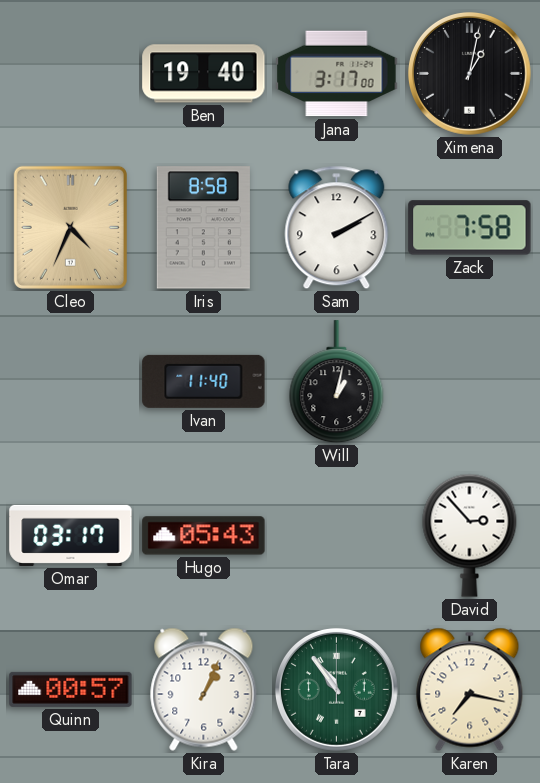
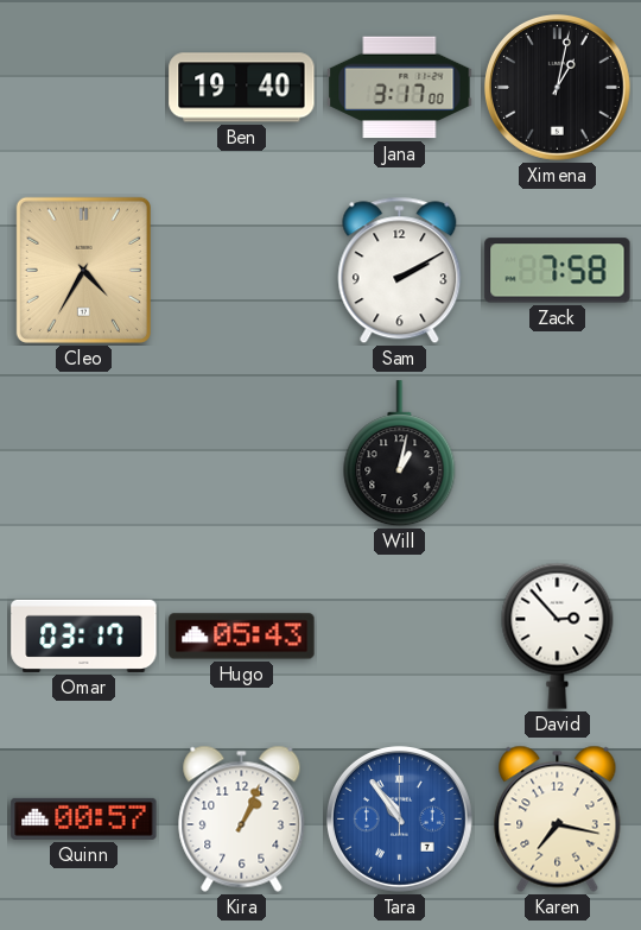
Cleo: 4:34 -> 4:35 (83, 270)
Iris: 8:58 -> none (203, 228)
Ivan: 11:40 -> none (204, 381)
Tara dial: green -> blue (399, 818)
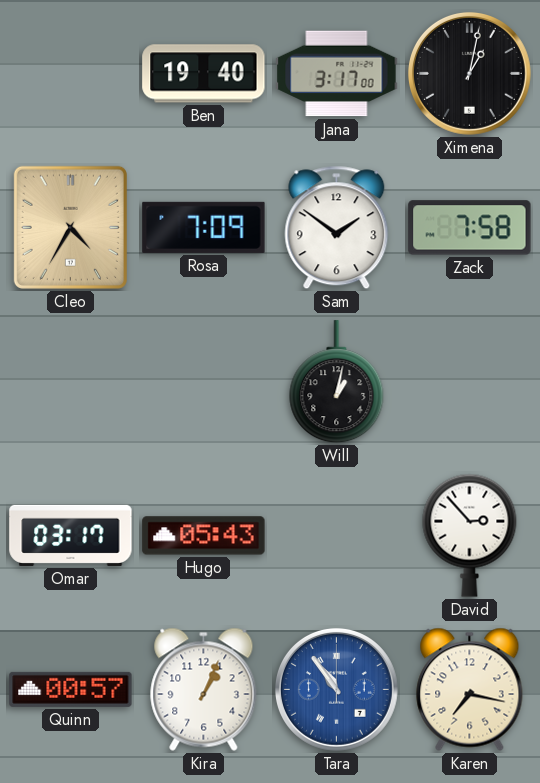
Rosa: none -> 7:09 (204, 227)
Sam: 2:10 -> 1:51 (337, 228)
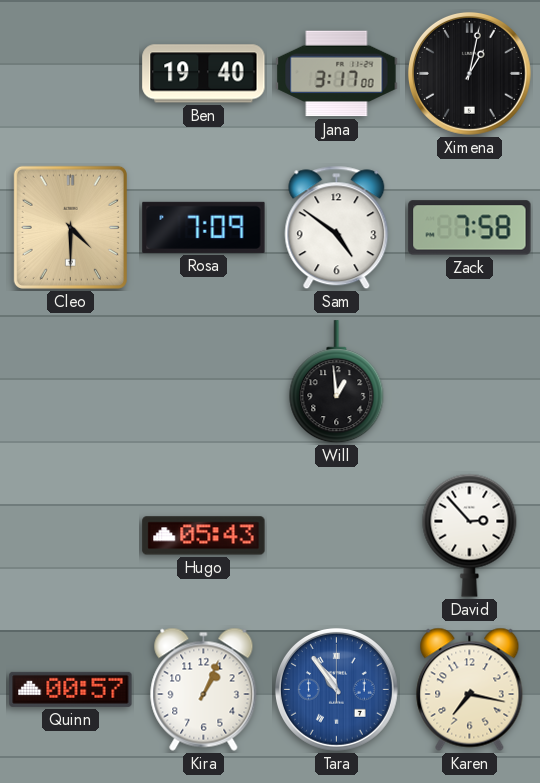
Cleo: 4:35 -> 4:30 (70, 227)
Sam: 1:51 -> 4:51 (337, 228)
Will: 1:02 -> 12:59 (337, 382)
Omar: 03:17 -> none (71, 535)
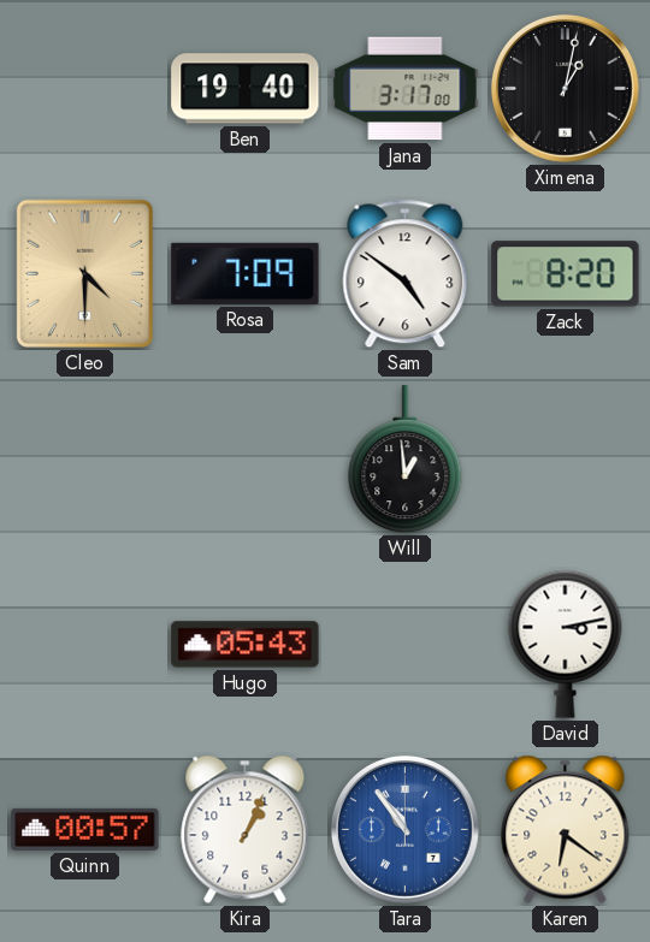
Zack: 7:58 -> 8:20 (566, 274)
David: 2:53 -> 3:13 (566, 644)
Karen: 7:17 -> 6:21 (566, 829)
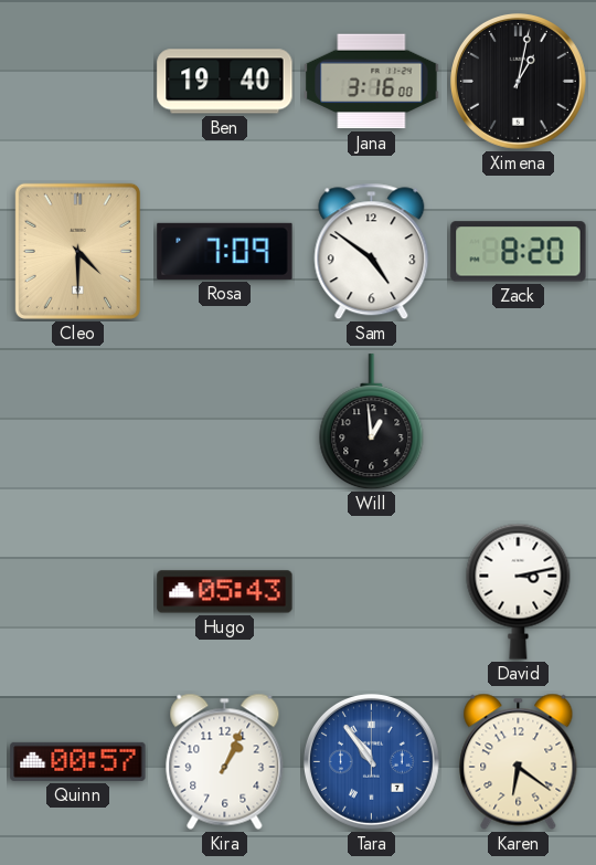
Jana: 3:17 -> 3:16 (372, 82)
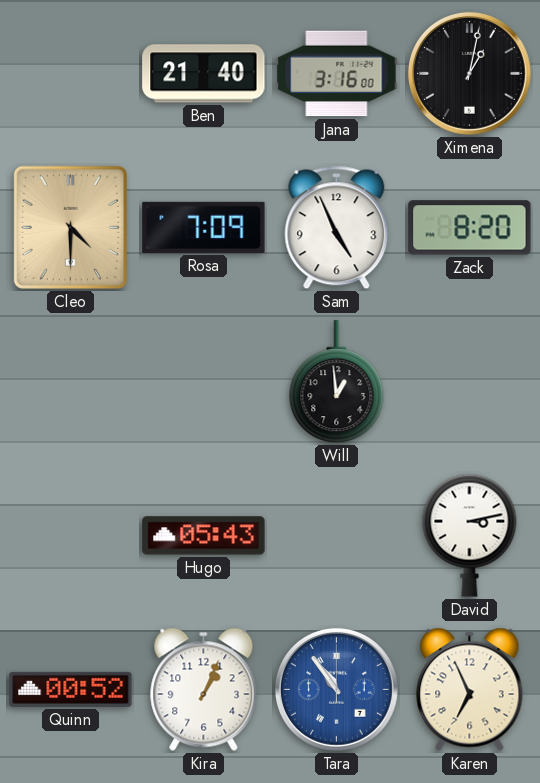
Ben: 19:40 -> 21:40 (204, 74)
Sam: 4:51 -> 4:56 (337, 228)
Quinn: 00:57 -> 00:52 (71, 689)
Karen: 6:21 -> 6:56 (470, 689)
